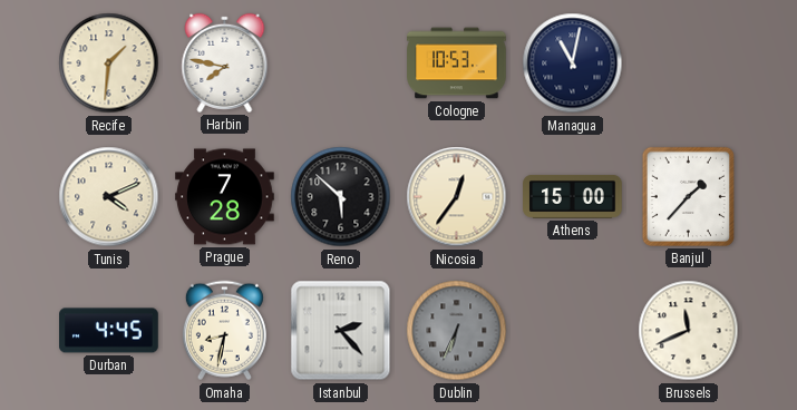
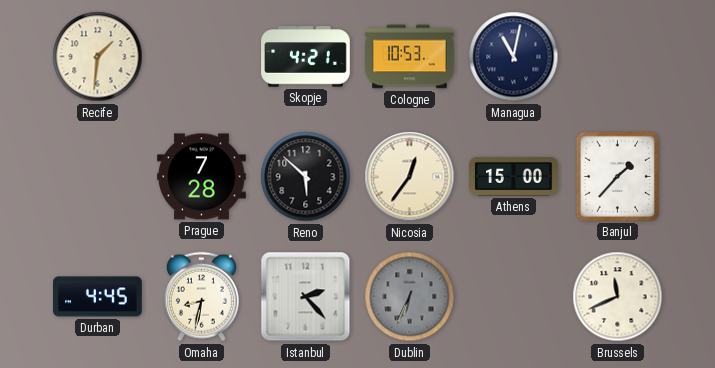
Harbin: 7:47 -> none (225, 62)
Skopje: none -> 4:21 (306, 57)
Tunis: 4:11 -> none (109, 197)
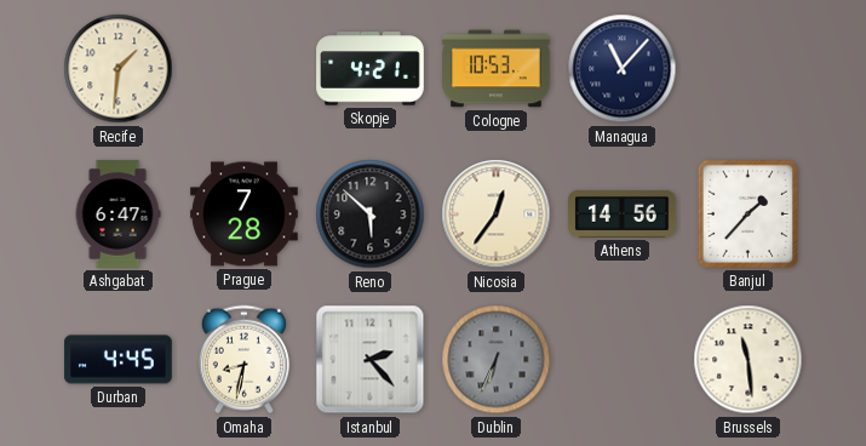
Managua: 11:02 -> 11:07 (623, 69)
Ashgabat: none -> 6:47 (117, 215)
Athens: 15:00 -> 14:56 (623, 213)
Brussels: 11:41 -> 11:29 (749, 360)
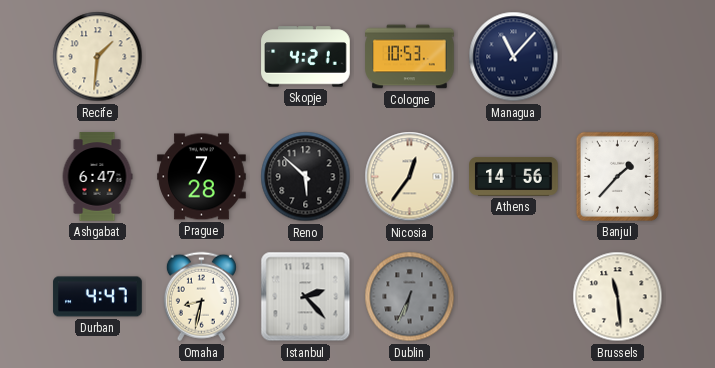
Durban: 4:45 -> 4:47 (98, 297)
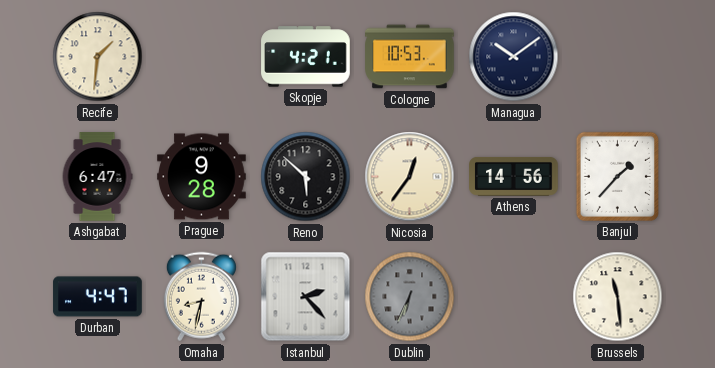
Managua: 11:07 -> 10:09 (514, 57)
Prague: 7:28 -> 9:28 (202, 177)
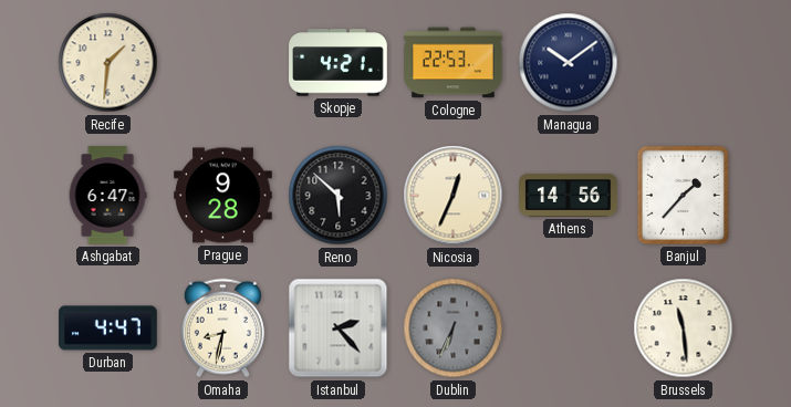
Cologne: 10:53 -> 22:53 (454, 63)
Nicosia: 12:36 -> 12:34 (454, 196)
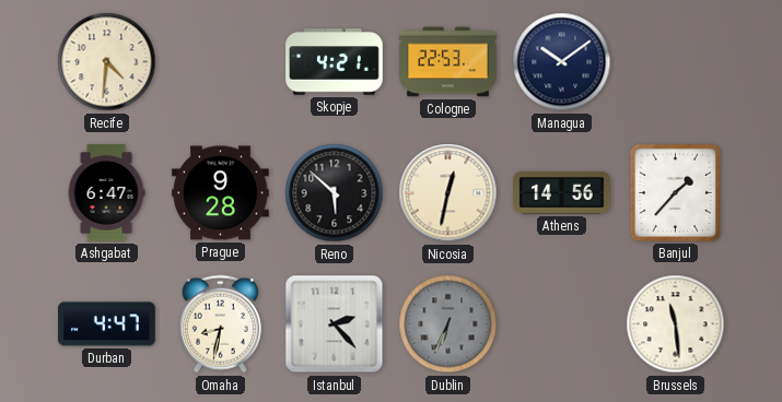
Recife: 1:31 -> 4:31 (107, 62)
Nicosia: 12:34 -> 12:32 (448, 193)
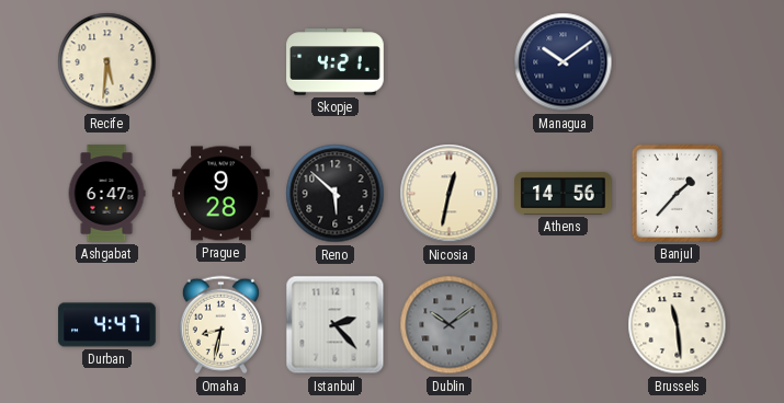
Recife: 4:31 -> 5:31 (107, 62)
Cologne: 22:53 -> none (448, 62)
Dublin: 6:34 -> 10:09 (450, 325)
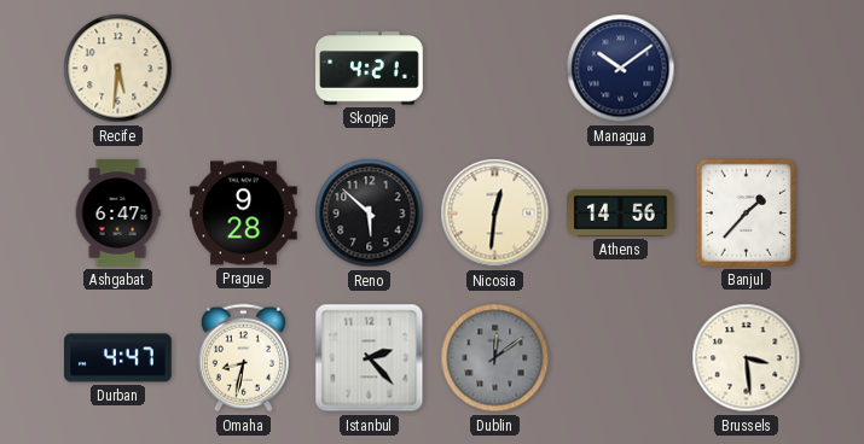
Nicosia: 12:32 -> 12:31 (495, 214)
Dublin: 10:09 -> 12:09 (495, 358)
Brussels: 11:29 -> 3:29 (747, 358)
